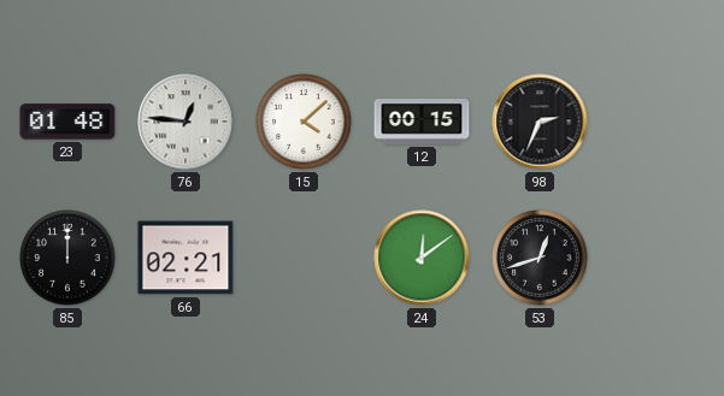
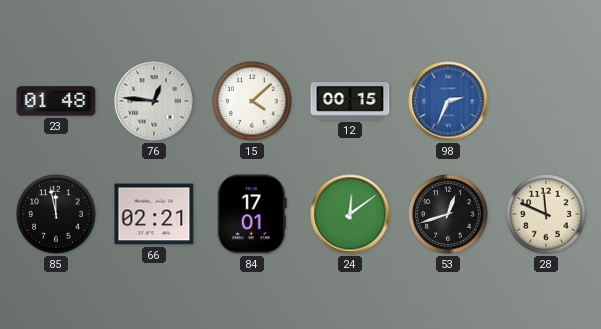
98 dial: black -> blue (448, 101)
85: 12:00 -> 11:58 (56, 214)
84: none -> 17:01 (252, 214)
28: none -> 11:49 (546, 214)
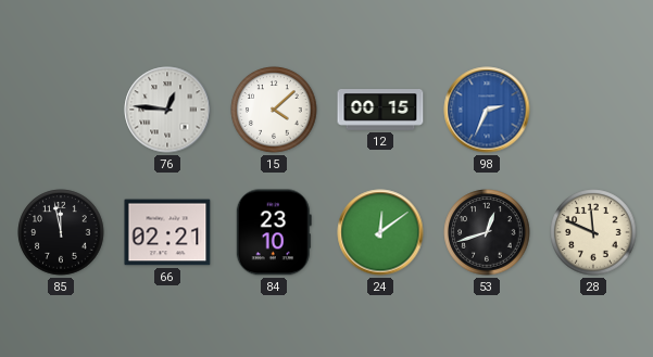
23: 01:48 -> none (56, 101)
84: 17:01 -> 23:10 (274, 232)
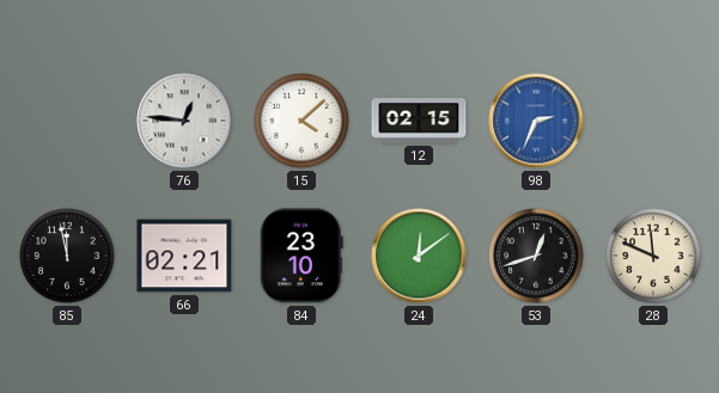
12: 00:15 -> 02:15 (419, 121)
